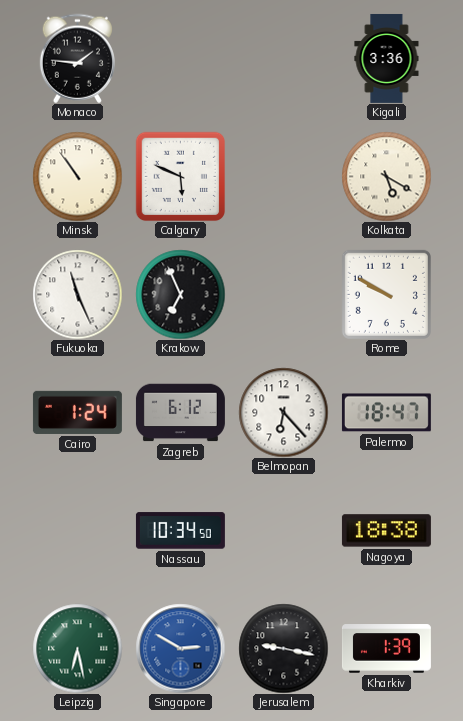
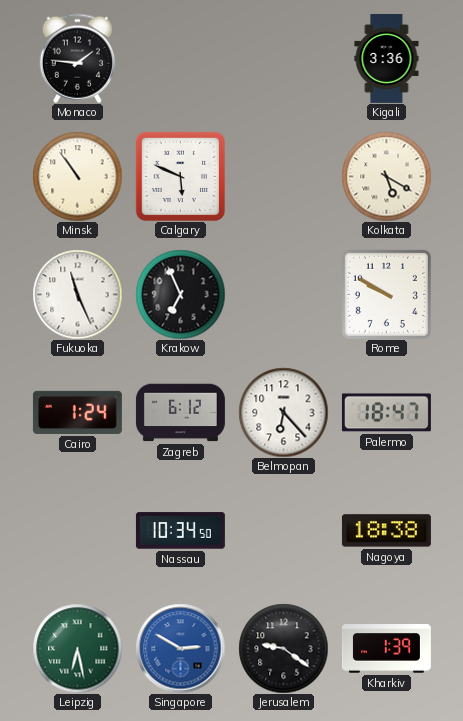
Jerusalem: 9:17 -> 9:21 (283, 648)
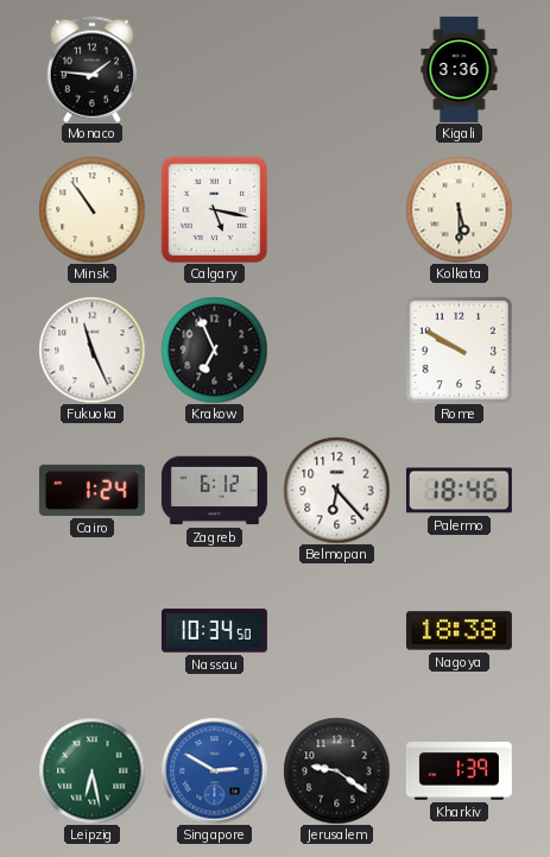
Calgary: 5:49 -> 5:17 (214, 209)
Kolkata: 5:20 -> 5:30 (459, 209)
Palermo: 18:47 -> 18:46 (459, 491)
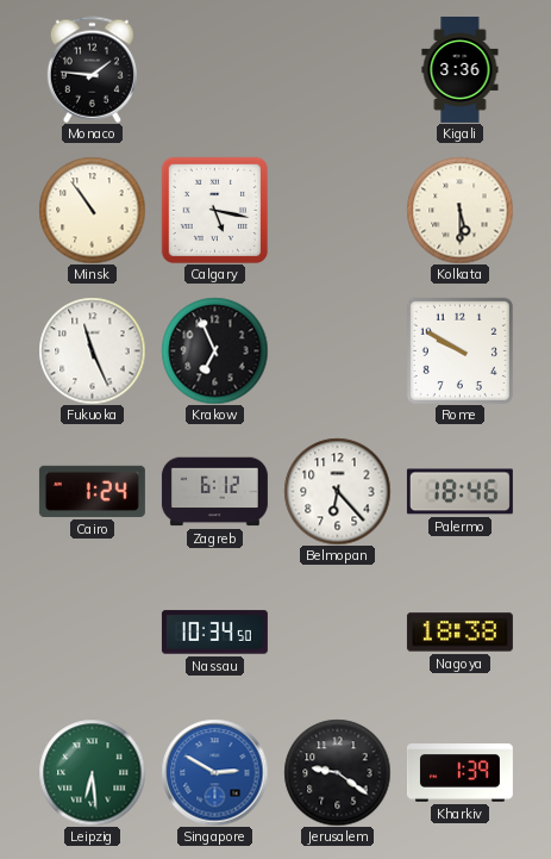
Leipzig: 6:28 -> 6:29 (92, 772)
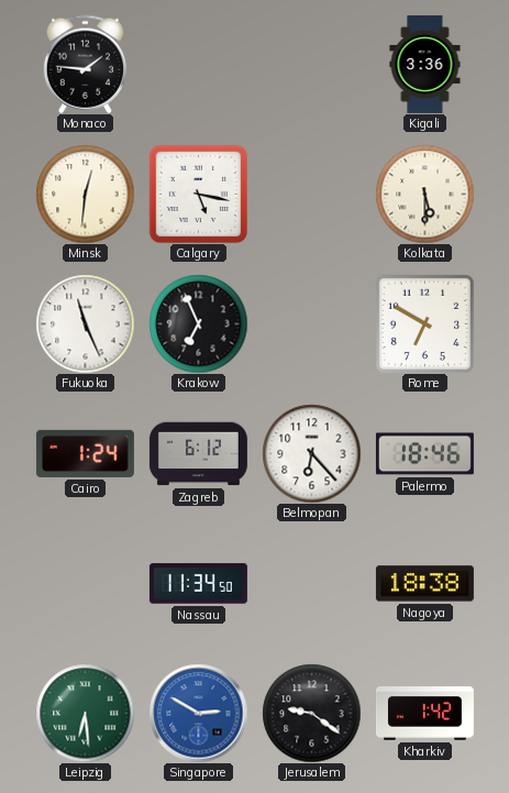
Minsk: 10:54 -> 12:31 (85, 194)
Rome: 9:50 -> 6:50 (424, 323)
Nassau: 10:34 -> 11:34 (198, 584)
Kharkiv: 1:39 -> 1:42 (424, 714)
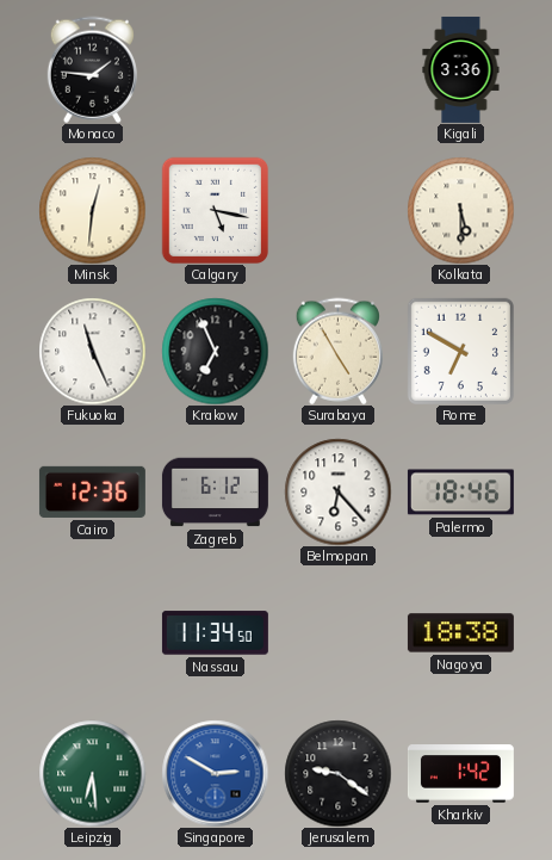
Surabaya: none -> 4:55 (337, 351)
Cairo: 1:24 -> 12:36 (92, 491)
